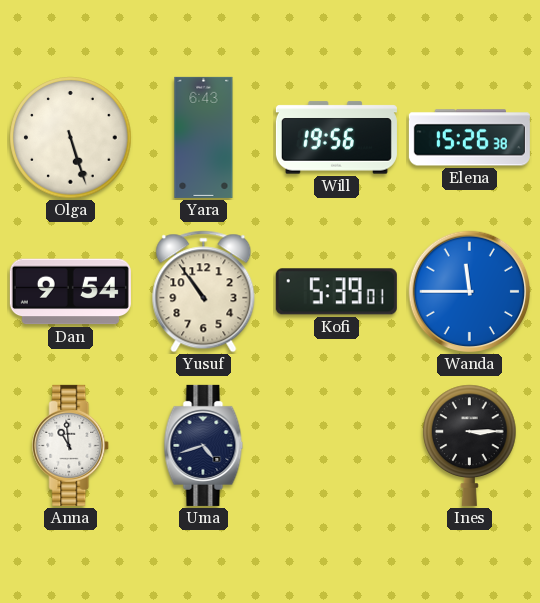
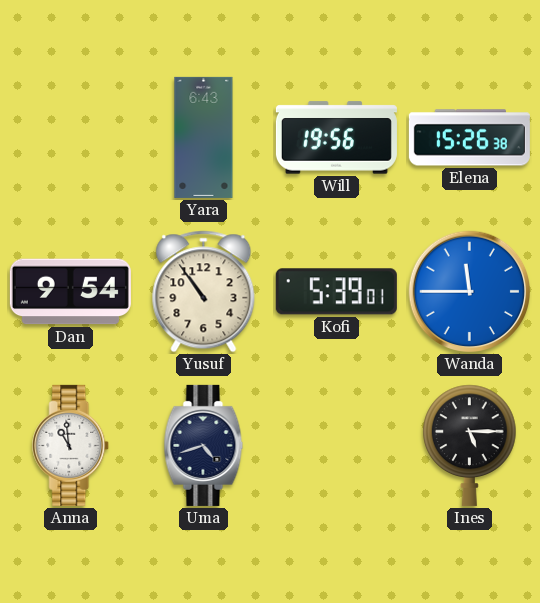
Olga: 5:27 -> none (71, 138)
Ines: 3:15 -> 5:15 (470, 445)
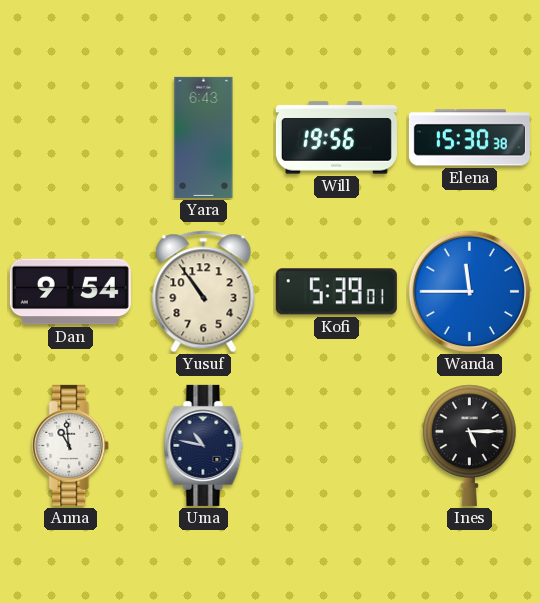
Elena: 15:26 -> 15:30 (469, 138)
Uma: 4:42 -> 10:47 (204, 445)
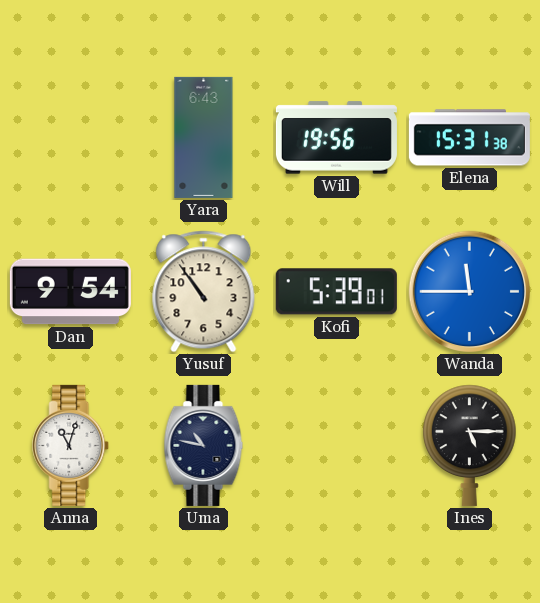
Elena: 15:30 -> 15:31 (469, 138)
Anna: 10:59 -> 11:03 (71, 445)
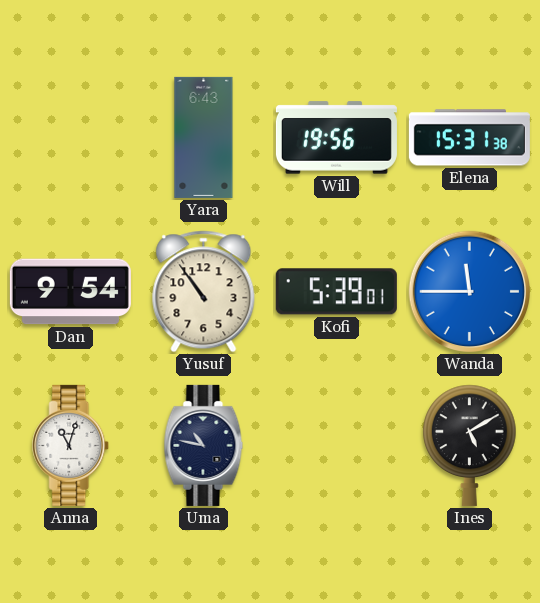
Ines: 5:15 -> 5:10 (470, 445)
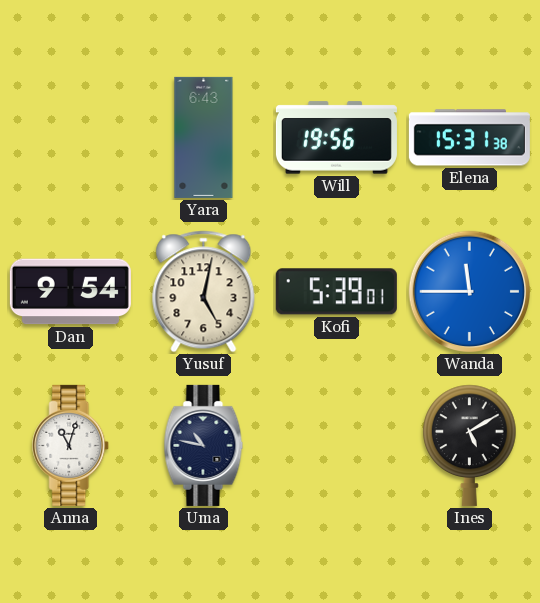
Yusuf: 10:54 -> 5:02 (204, 292)
